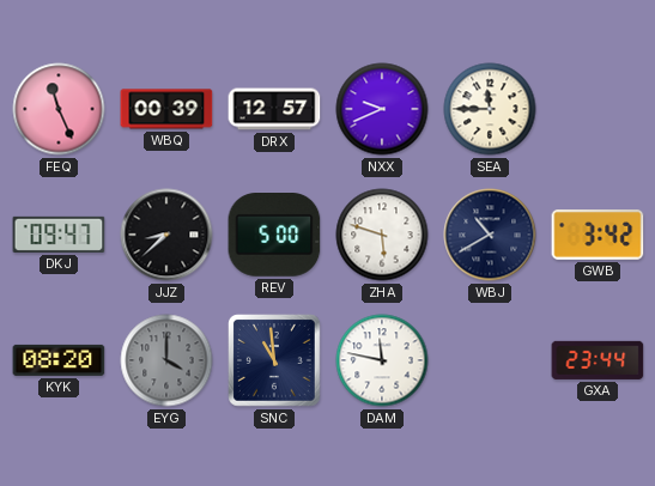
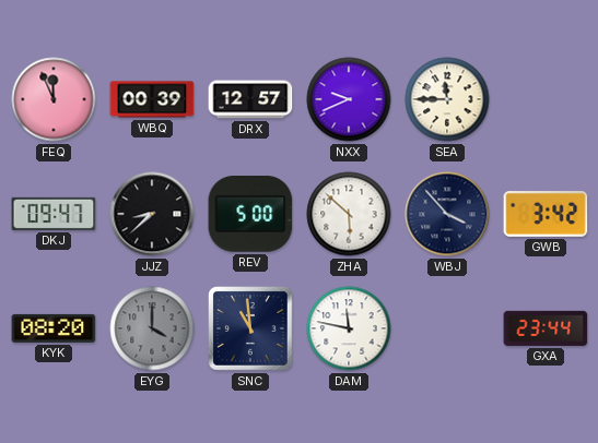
FEQ: 11:26 -> 11:56 (54, 99)
ZHA: 5:48 -> 5:52 (349, 214)
WBJ: 10:40 -> 3:53 (447, 214)
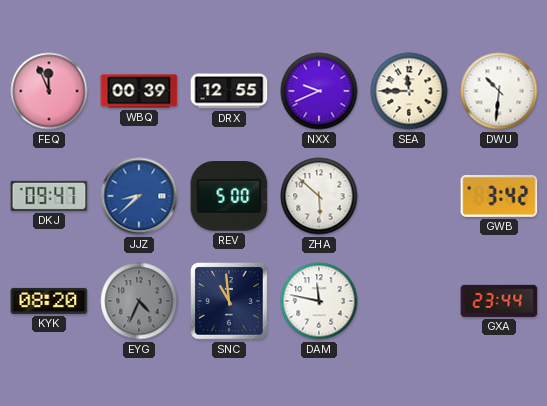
DRX: 12:57 -> 12:55 (229, 91)
DWU: none -> 10:31 (499, 91)
JJZ dial: black -> blue (139, 196)
WBJ: 3:53 -> none (447, 214)
EYG: 4:00 -> 4:34 (139, 301)
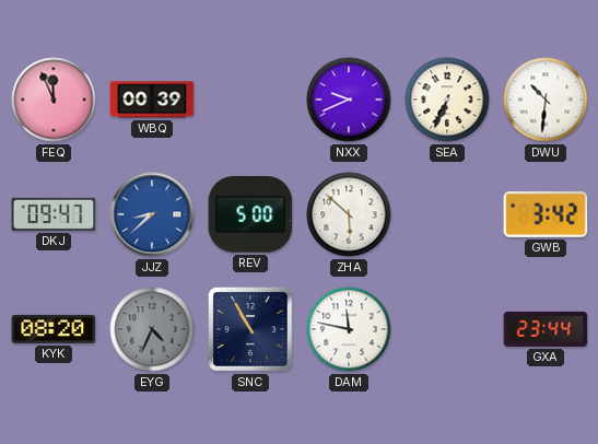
DRX: 12:55 -> none (229, 91)
SEA: 11:45 -> 6:34 (447, 100)
SNC: 10:59 -> 10:55 (250, 329)
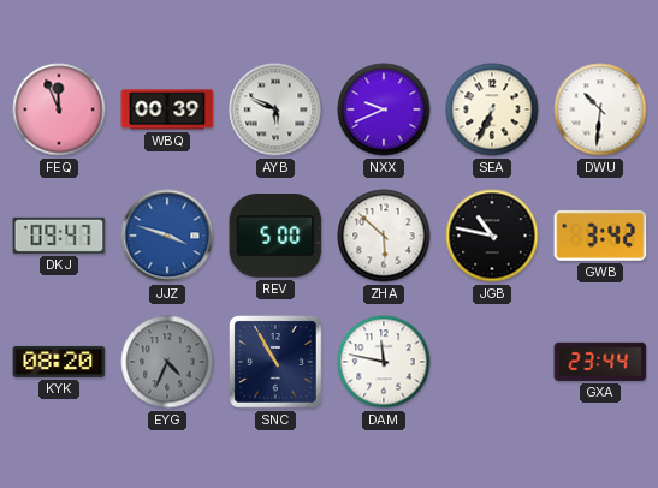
AYB: none -> 5:49 (275, 109)
JJZ: 8:38 -> 3:48 (167, 236)
JGB: none -> 10:47 (492, 236)
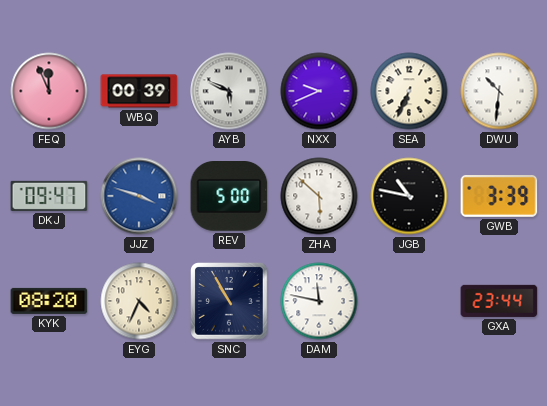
GWB: 3:42 -> 3:39 (499, 197)
EYG dial: grey -> cream (139, 301)
